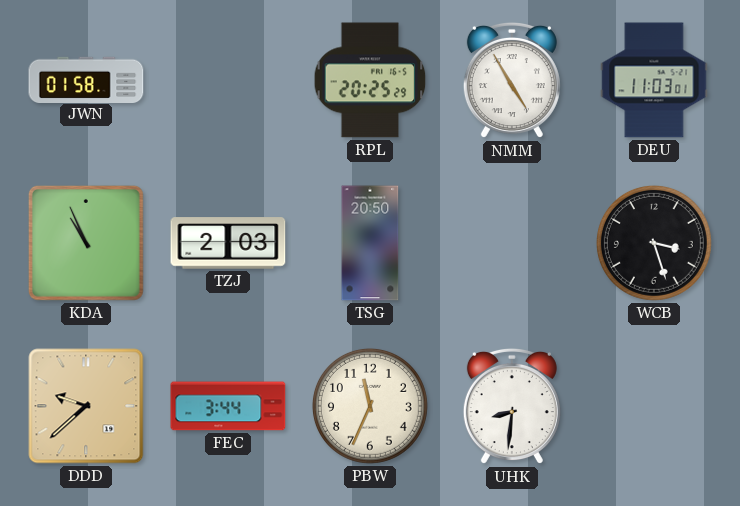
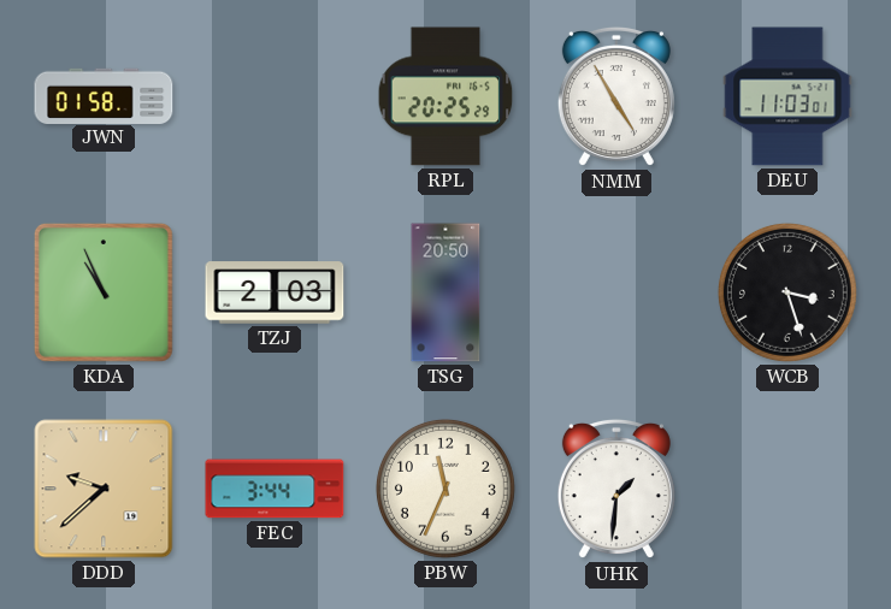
UHK: 8:31 -> 1:31 (616, 489)
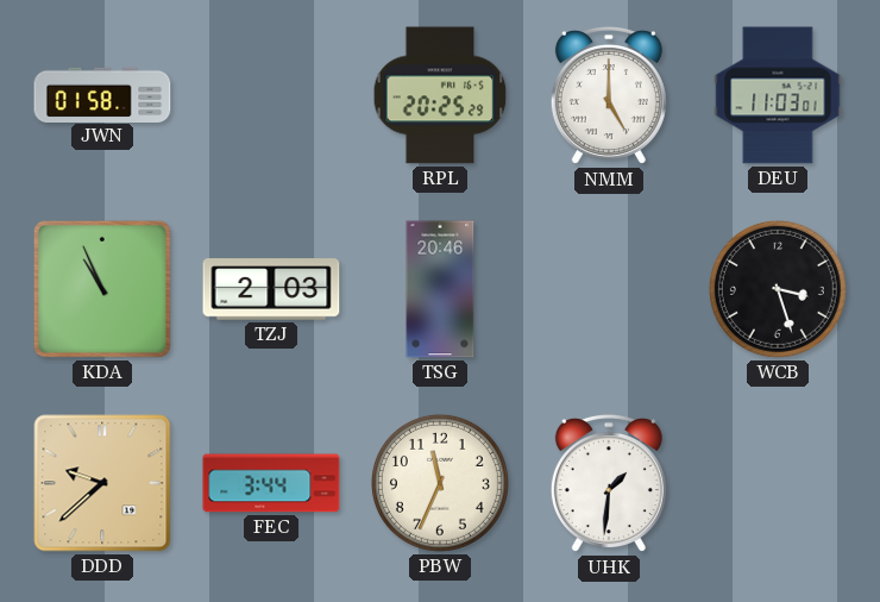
NMM: 4:55 -> 5:00 (609, 95)
TSG: 20:50 -> 20:46 (440, 289)
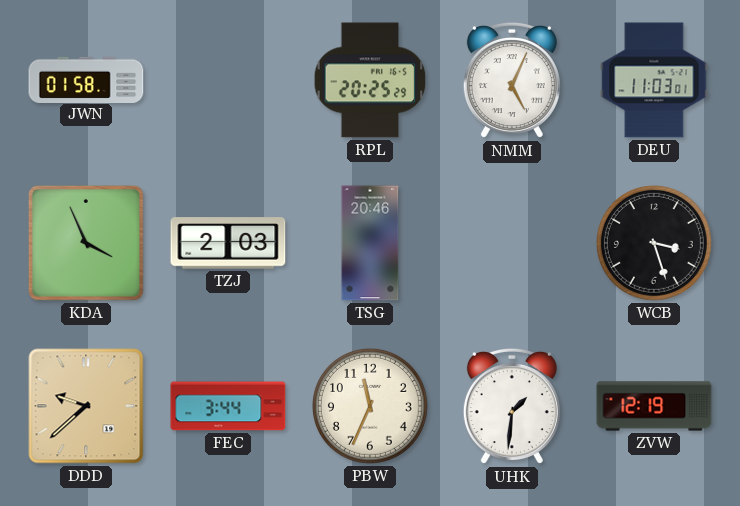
NMM: 5:00 -> 5:04 (512, 80)
KDA: 10:56 -> 3:56 (86, 243)
ZVW: none -> 12:19 (654, 406)
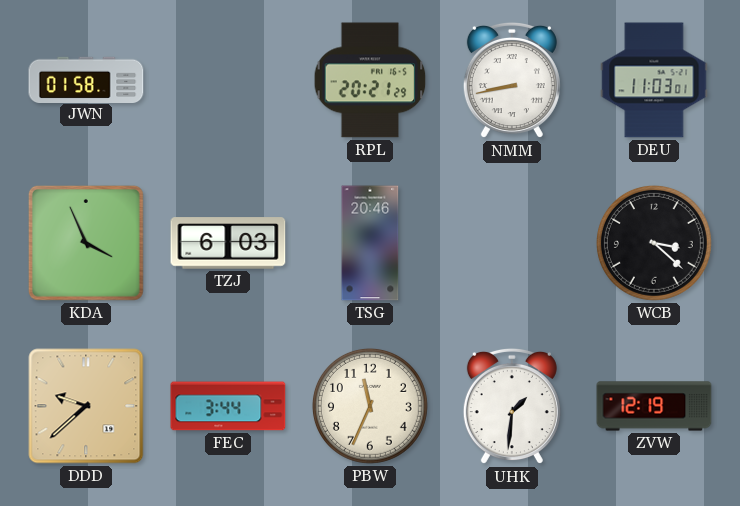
RPL: 20:25 -> 20:21 (370, 80)
NMM: 5:04 -> 8:43 (512, 80)
TZJ: 2:03 -> 6:03 (228, 243)
WCB: 3:27 -> 3:22 (654, 243)
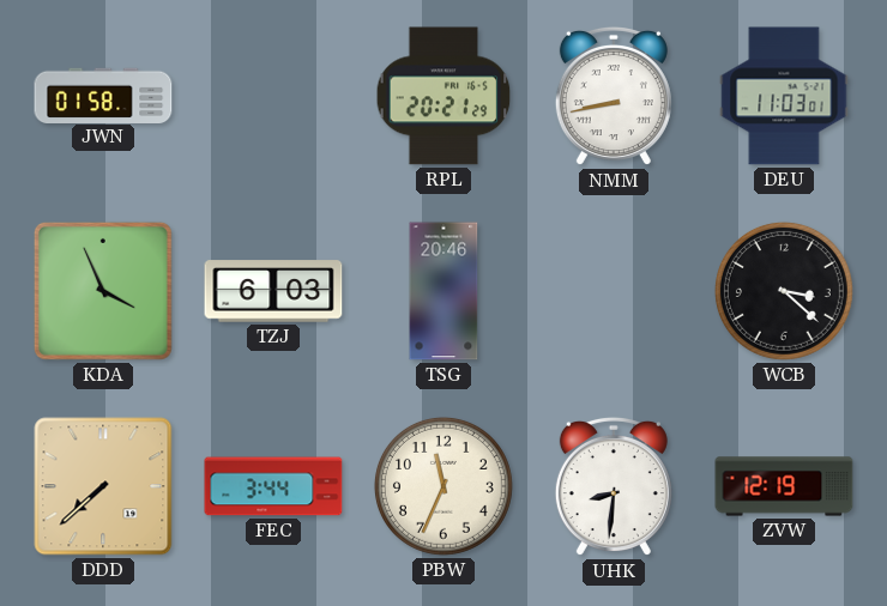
DDD: 9:38 -> 7:38 (103, 486)
UHK: 1:31 -> 8:31 (614, 486)
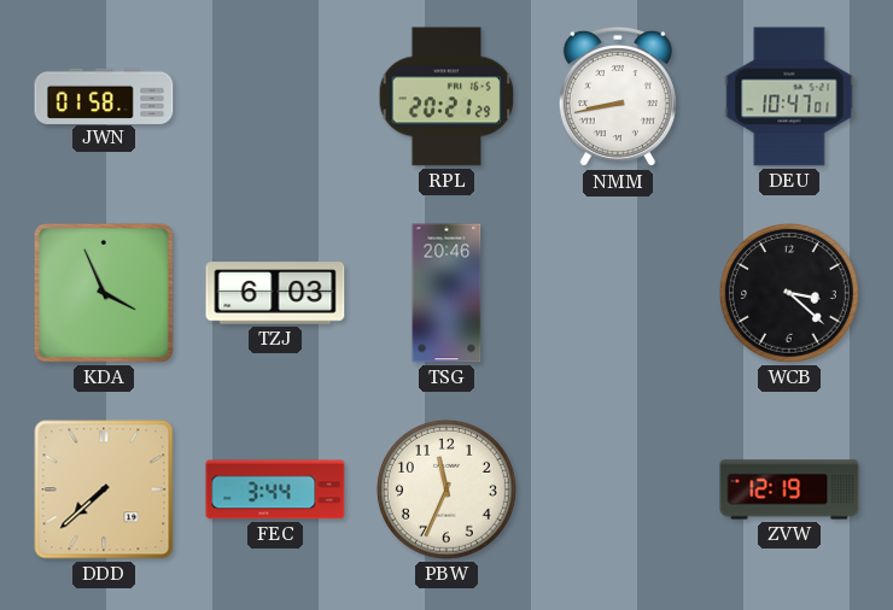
DEU: 11:03 -> 10:47 (789, 96)
UHK: 8:31 -> none (614, 486)
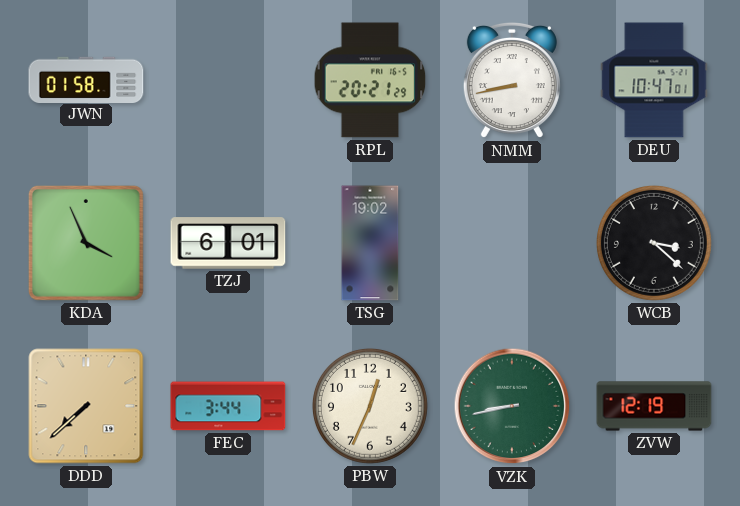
TZJ: 6:03 -> 6:01 (228, 243)
TSG: 20:46 -> 19:02 (370, 243)
PBW: 11:34 -> 12:34 (370, 406)
VZK: none -> 8:43 (512, 406)
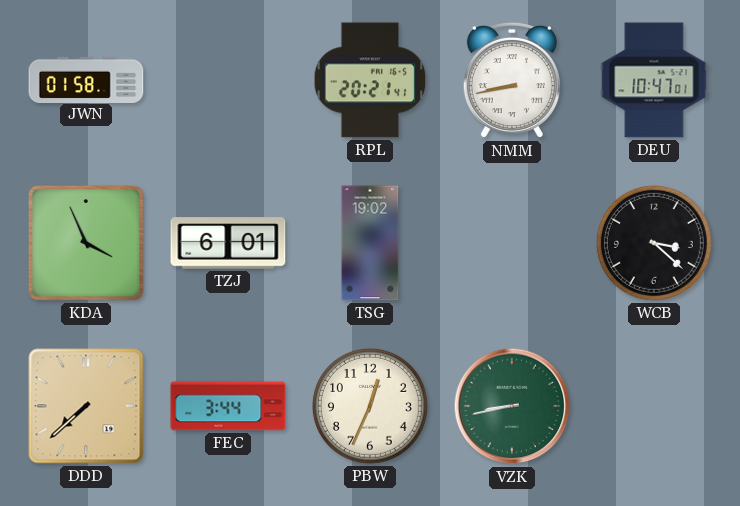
RPL: 20:21:29 -> 20:21:41 (370, 80)
ZVW: 12:19 -> none (654, 406)
